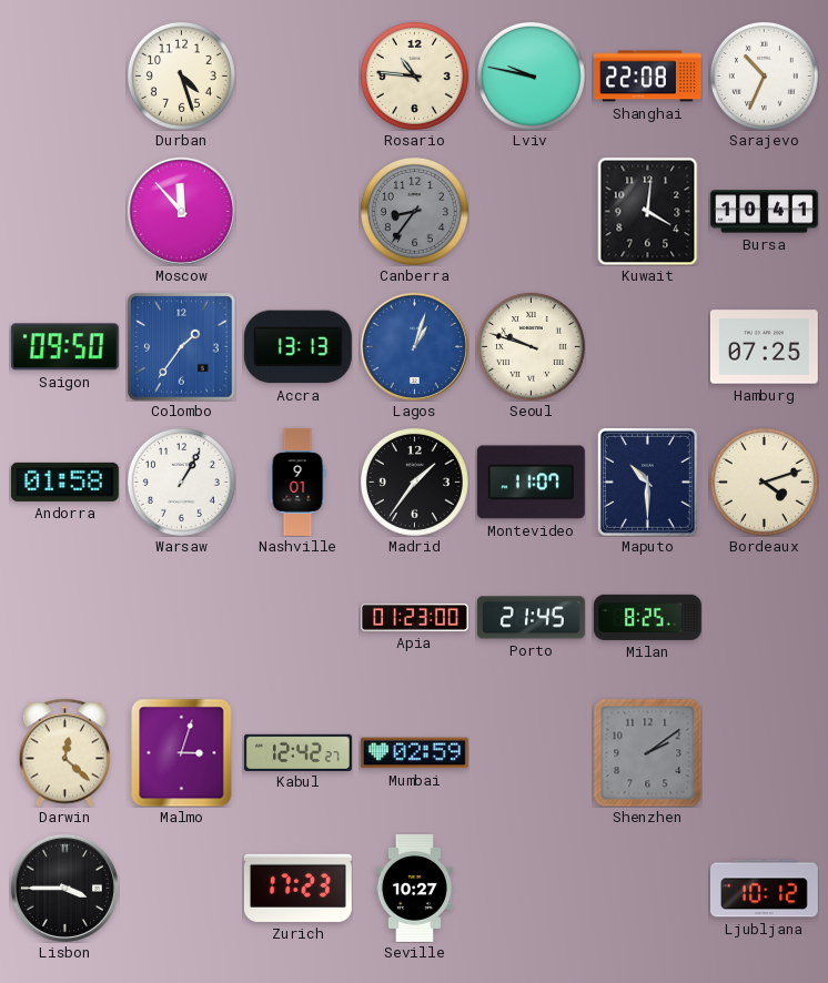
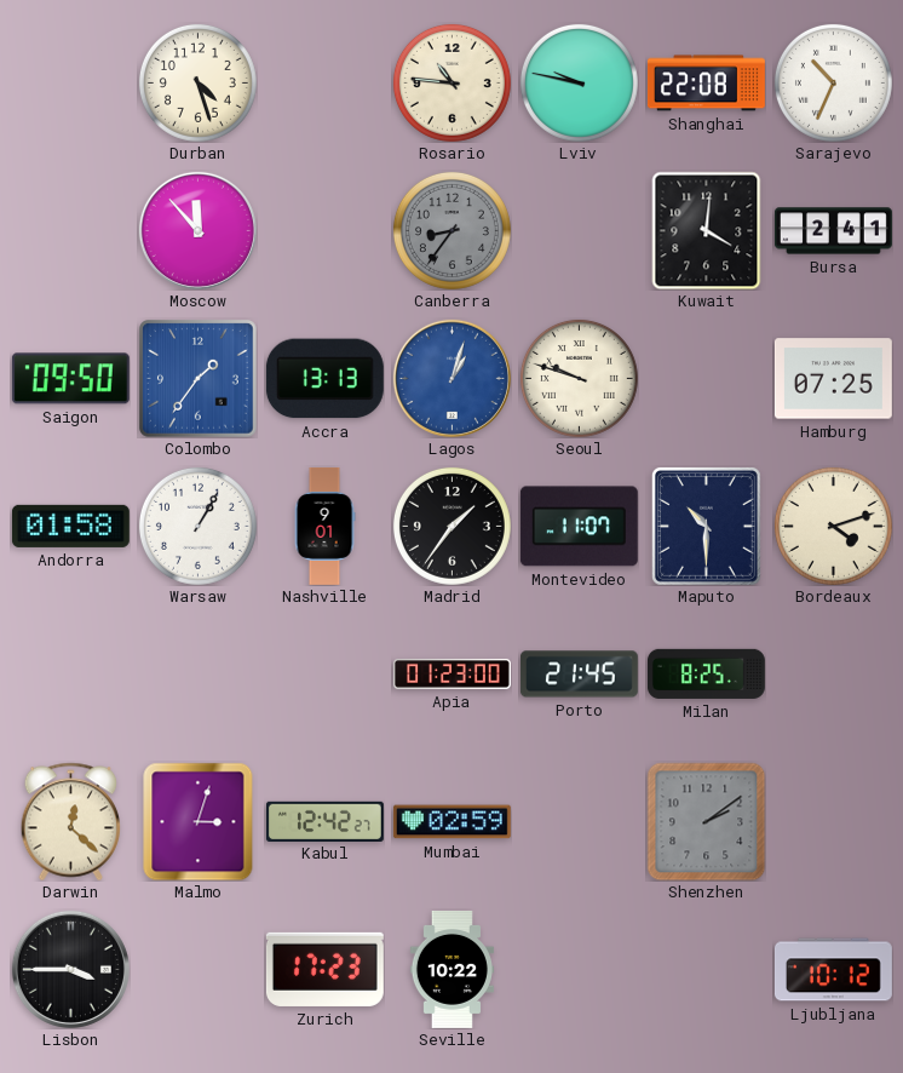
Bursa: 10:41 -> 2:41 (833, 231)
Seville: 10:27 -> 10:22 (451, 969)
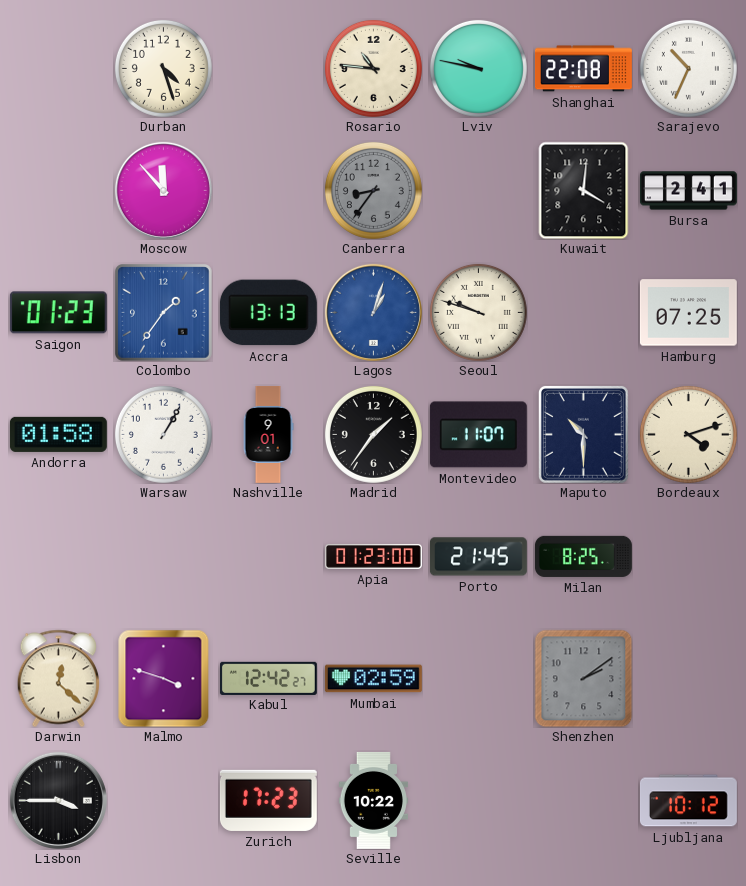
Saigon: 09:50 -> 01:23 (58, 313)
Malmo: 3:03 -> 3:48 (164, 678)
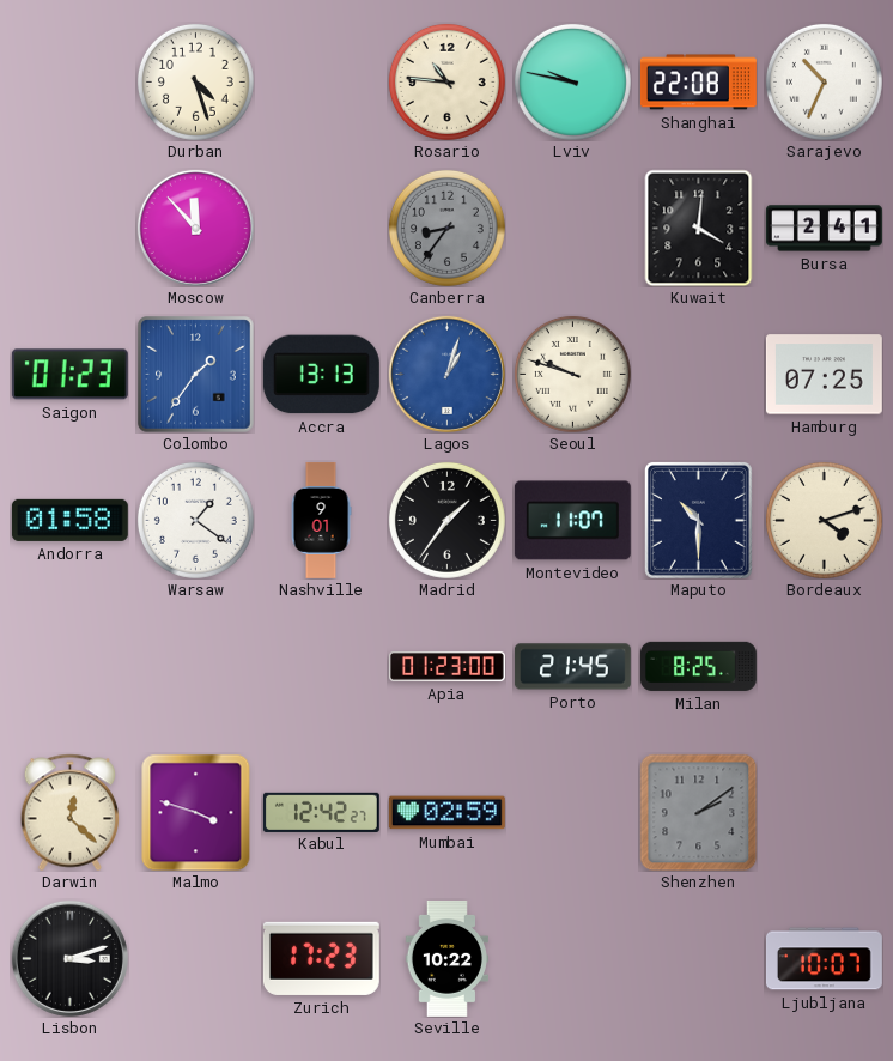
Warsaw: 1:05 -> 1:21 (195, 520)
Lisbon: 3:45 -> 3:12 (69, 958)
Ljubljana: 10:12 -> 10:07 (824, 959)
